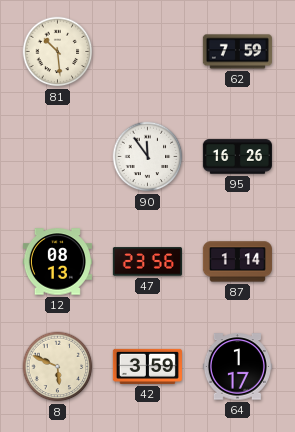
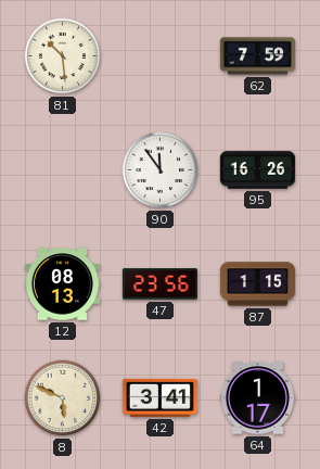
87: 1:14 -> 1:15 (257, 284)
42: 3:59 -> 3:41 (159, 397)
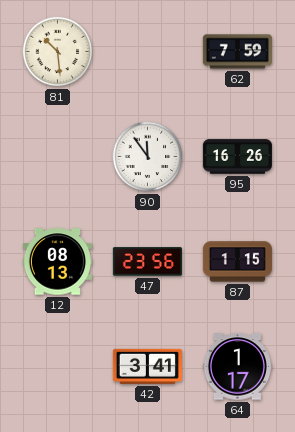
8: 5:49 -> none (63, 398)
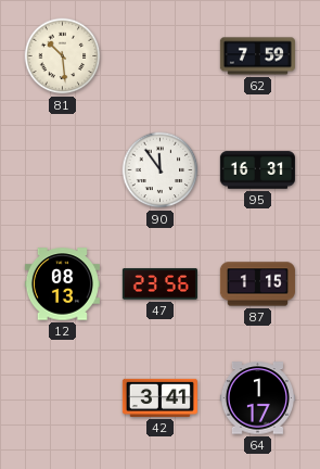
95: 16:26 -> 16:31 (257, 170)
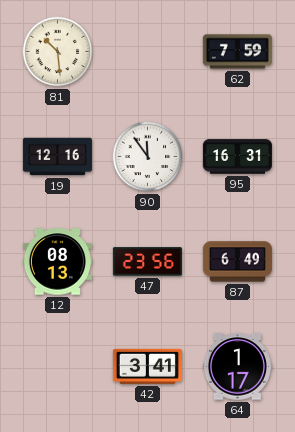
19: none -> 12:16 (57, 157)
87: 1:15 -> 6:49 (237, 262)
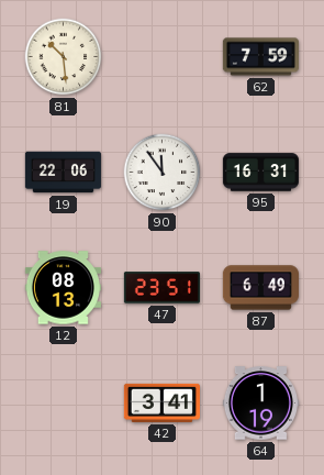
19: 12:16 -> 22:06 (63, 173)
47: 23:56 -> 23:51 (161, 288)
64: 1:17 -> 1:19 (260, 404)
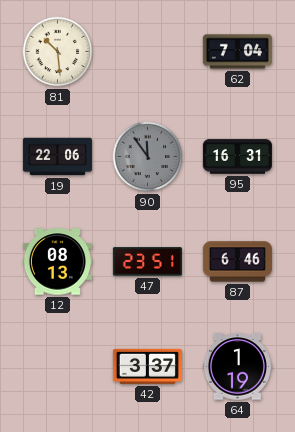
62: 7:59 -> 7:04 (237, 52)
90 dial: white -> grey (148, 157)
87: 6:49 -> 6:46 (237, 262)
42: 3:41 -> 3:37 (147, 366)
